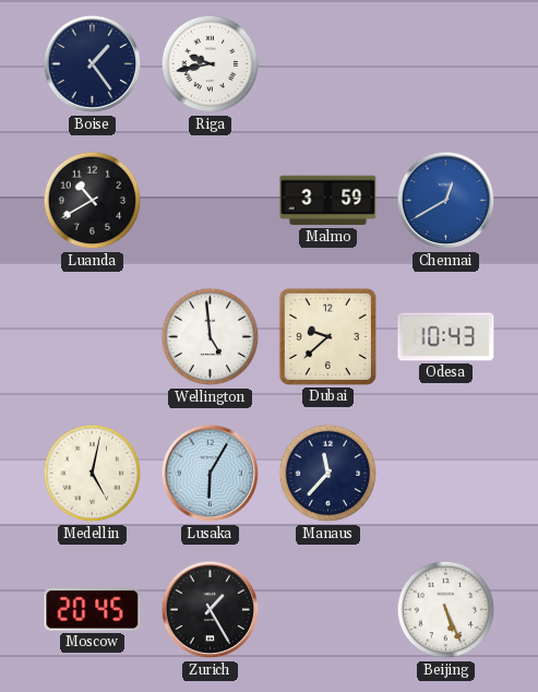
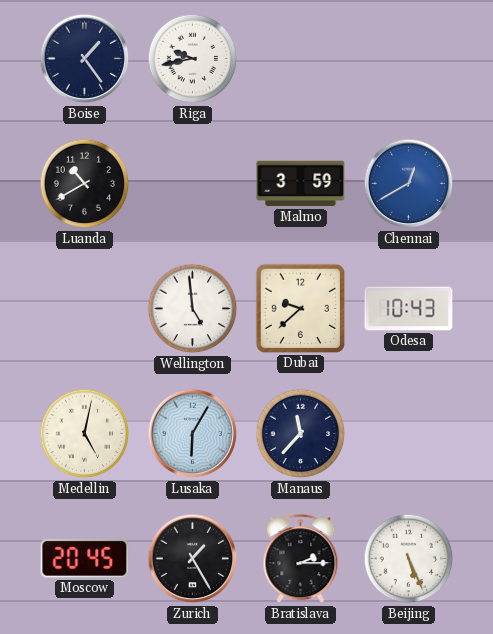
Bratislava: none -> 2:15 (301, 559)
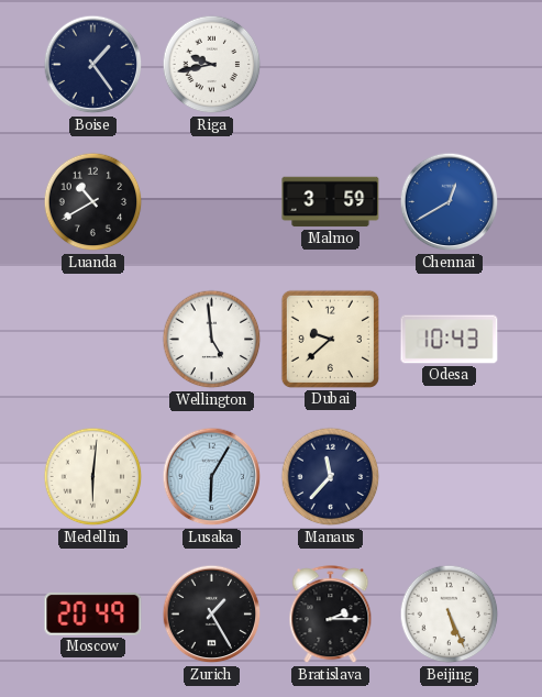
Medellin: 5:02 -> 6:01 (93, 477)
Moscow: 20:45 -> 20:49 (93, 613)
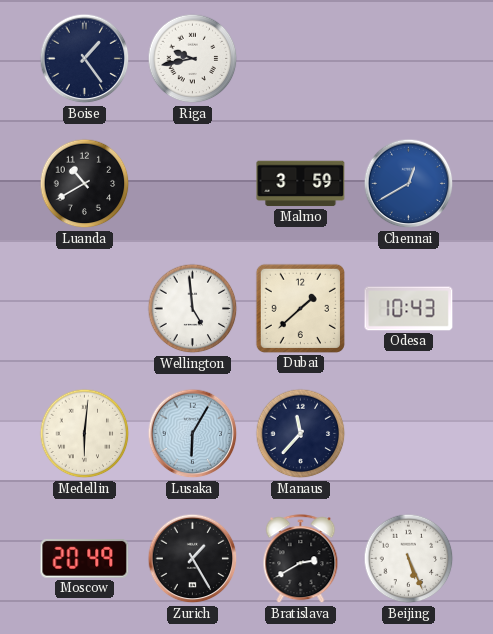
Dubai: 9:38 -> 1:38 (300, 308)
Bratislava: 2:15 -> 2:40 (301, 559)
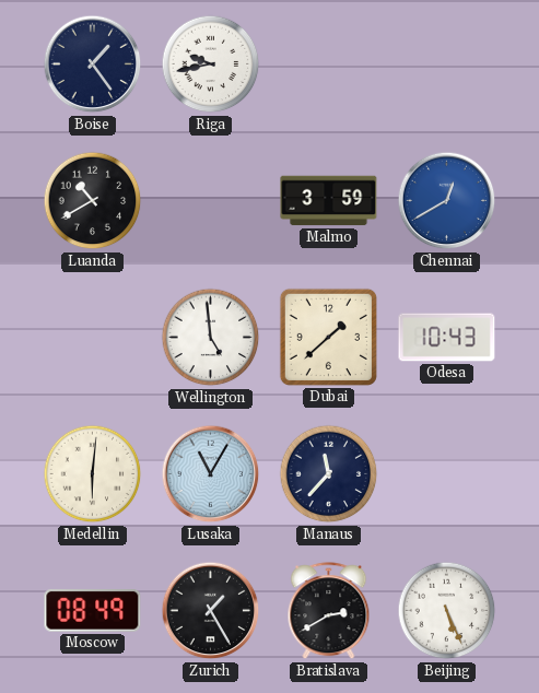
Lusaka: 6:05 -> 11:05 (211, 474)
Moscow: 20:49 -> 08:49 (93, 610)
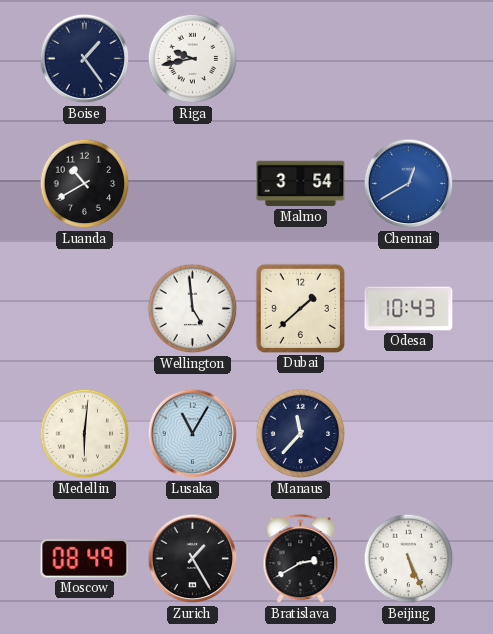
Malmo: 3:59 -> 3:54 (301, 184)
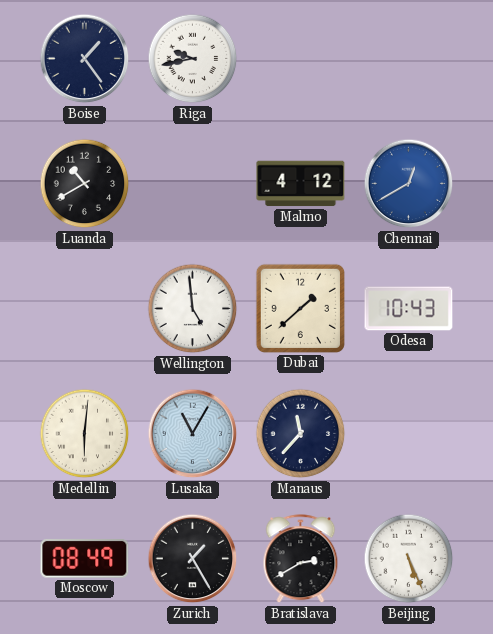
Malmo: 3:54 -> 4:12 (301, 184)
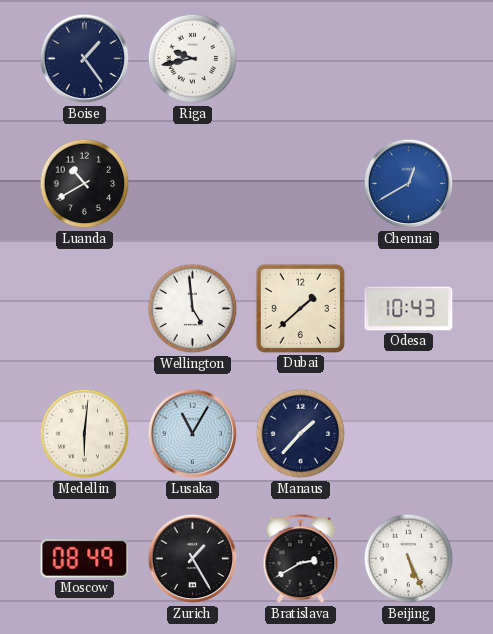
Malmo: 4:12 -> none (301, 184)
Manaus: 11:37 -> 1:37 (301, 434)
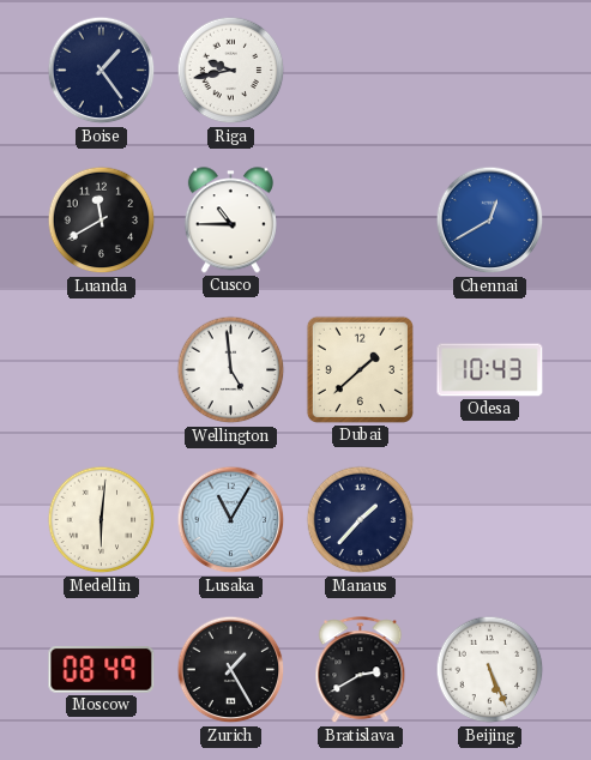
Luanda: 10:40 -> 11:40 (102, 221)
Cusco: none -> 10:45 (230, 221)
